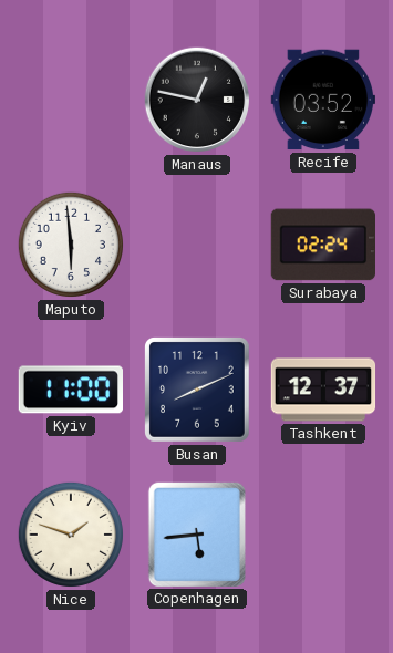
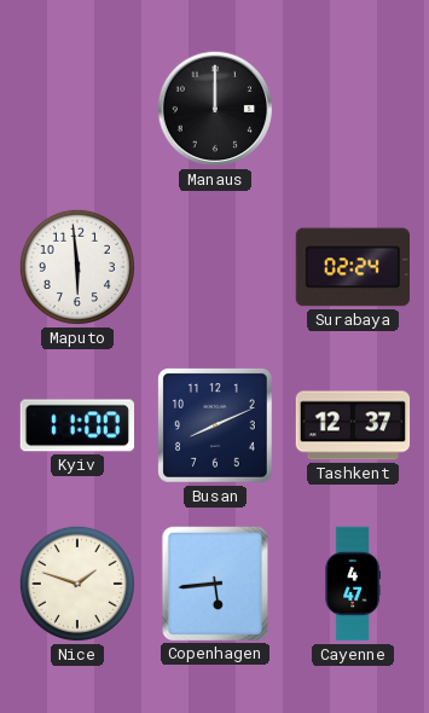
Manaus: 12:47 -> 12:00 (215, 109)
Recife: 03:52 -> none (322, 100)
Cayenne: none -> 4:47 (353, 584)
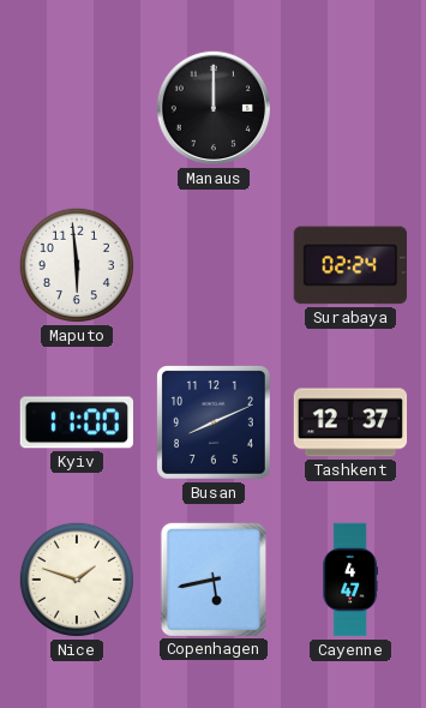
Copenhagen: 5:44 -> 5:43 (212, 578)
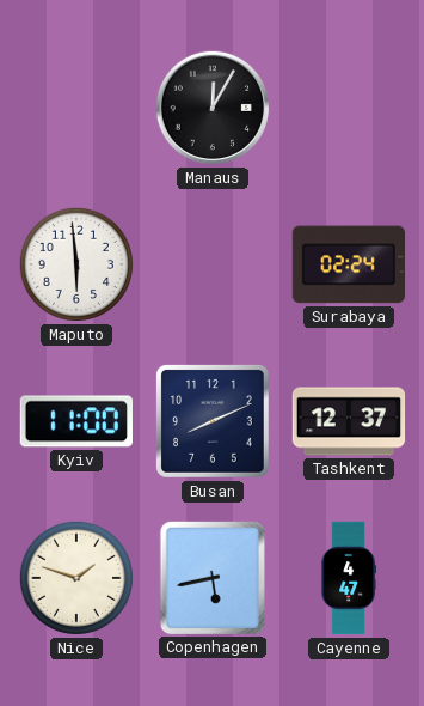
Manaus: 12:00 -> 12:05 (213, 108)
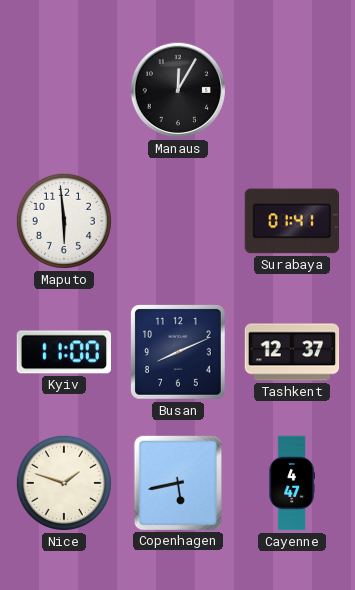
Surabaya: 02:24 -> 01:41 (291, 221)
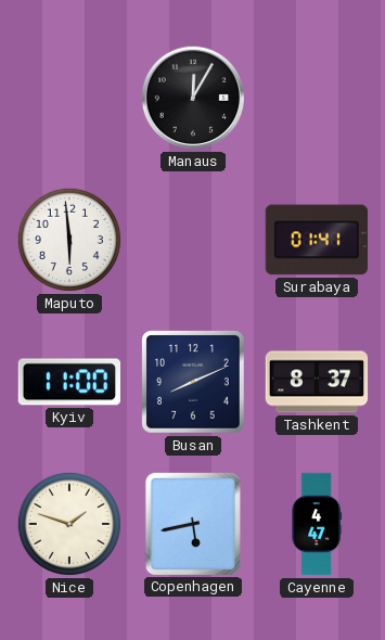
Tashkent: 12:37 -> 8:37 (317, 382)
